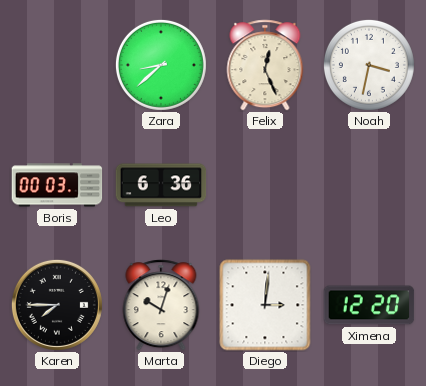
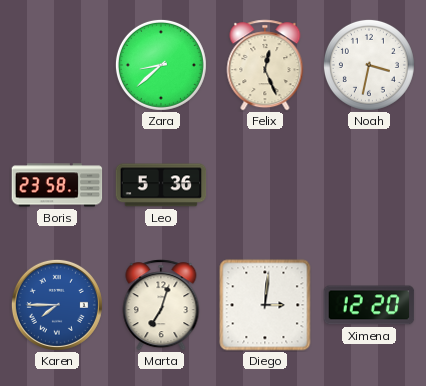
Boris: 00:03 -> 23:58 (57, 185)
Leo: 6:36 -> 5:36 (161, 185)
Karen dial: black -> blue (57, 305)
Marta: 10:03 -> 7:03 (161, 305)
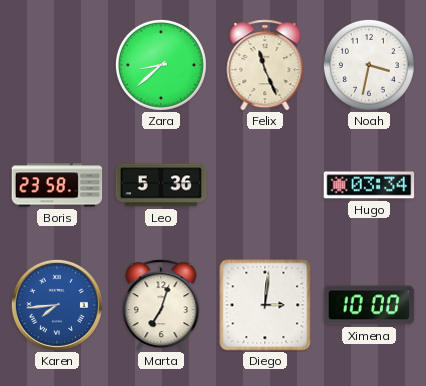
Felix: 12:26 -> 11:26 (265, 65)
Hugo: none -> 03:34 (369, 185)
Karen: 7:45 -> 7:44 (57, 305)
Ximena: 12:20 -> 10:00 (369, 305)
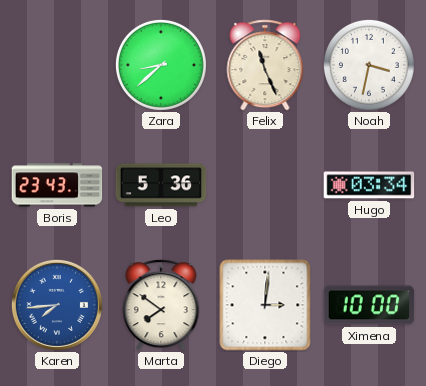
Boris: 23:58 -> 23:43 (57, 185)
Marta: 7:03 -> 7:51 (161, 305)
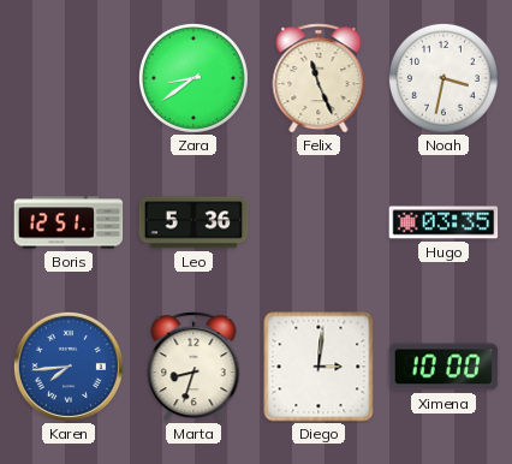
Zara: 8:38 -> 8:39 (194, 78)
Boris: 23:43 -> 12:51 (69, 222)
Hugo: 03:34 -> 03:35 (443, 222)
Marta: 7:51 -> 8:33 (194, 367)
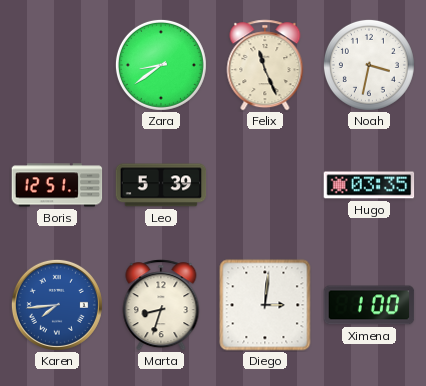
Leo: 5:36 -> 5:39 (161, 185)
Ximena: 10:00 -> 1:00 (369, 305)
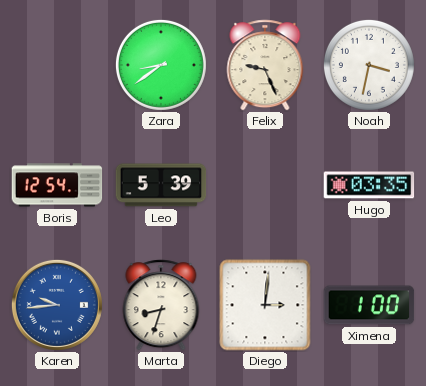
Felix: 11:26 -> 9:26 (265, 65)
Boris: 12:51 -> 12:54 (57, 185)
Karen: 7:44 -> 9:44 (57, 305)
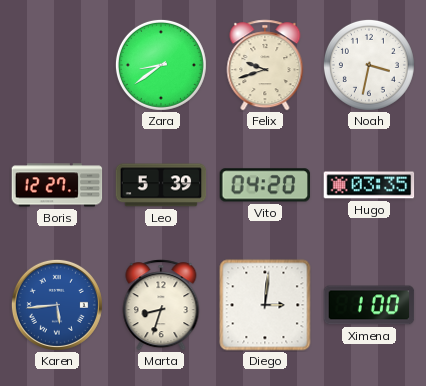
Felix: 9:26 -> 9:42 (265, 65)
Boris: 12:54 -> 12:27 (57, 185)
Vito: none -> 04:20 (265, 185)
Karen: 9:44 -> 5:44 (57, 305)
